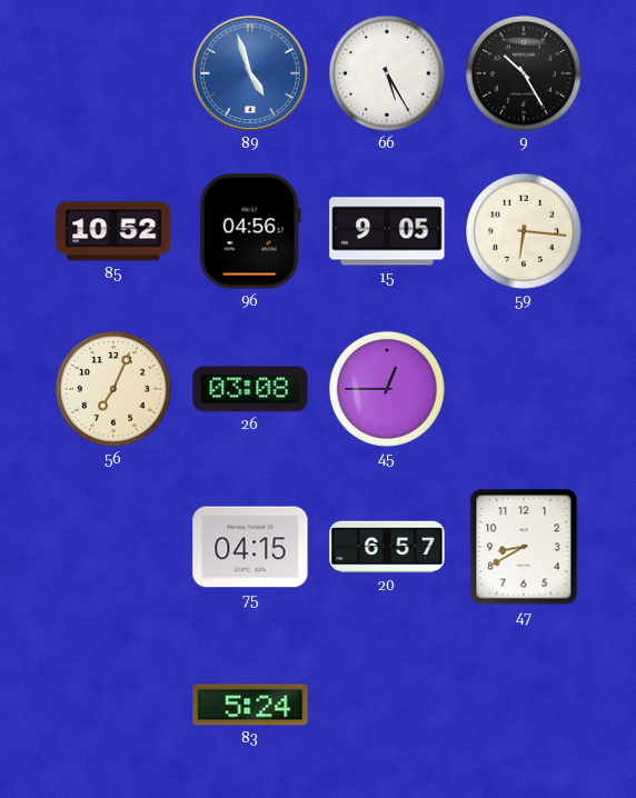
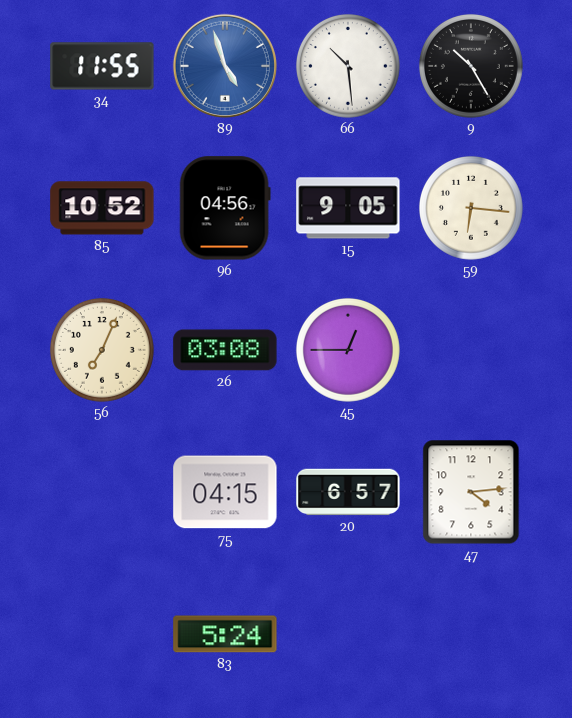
34: none -> 11:55 (102, 66)
66: 5:25 -> 10:29 (348, 66)
47: 8:40 -> 4:14 (471, 492)
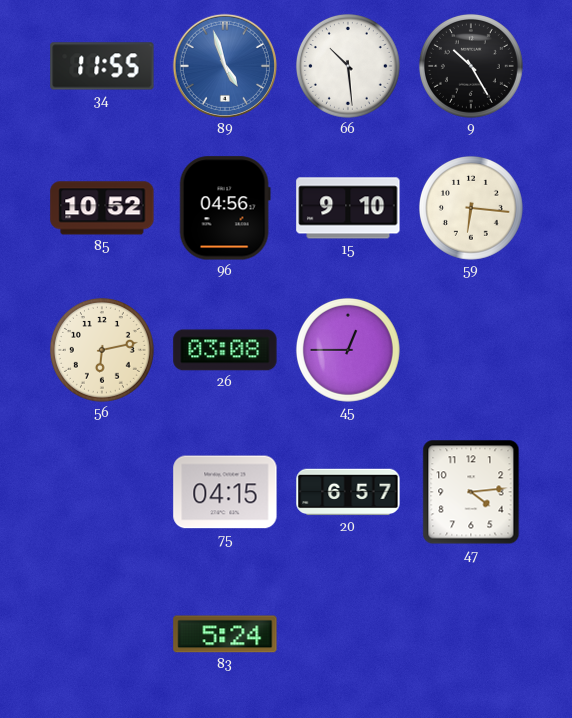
15: 9:05 -> 9:10 (348, 208)
56: 7:04 -> 6:13 (102, 350)
